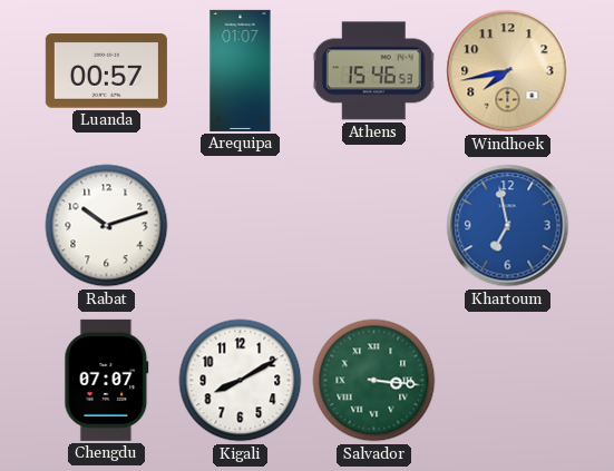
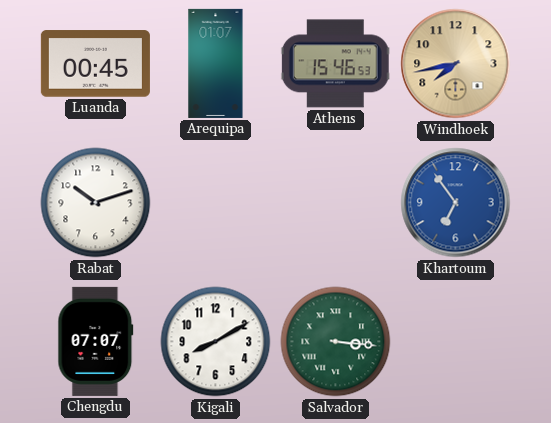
Luanda: 00:57 -> 00:45 (95, 64)
Khartoum: 6:58 -> 6:54 (456, 203)
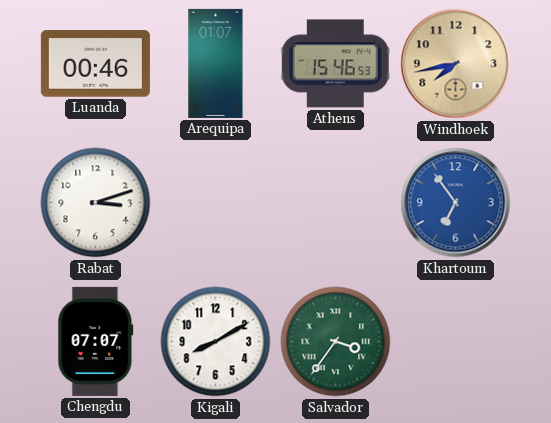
Luanda: 00:45 -> 00:46 (95, 64)
Rabat: 10:12 -> 3:12 (96, 203)
Salvador: 3:16 -> 3:36 (336, 342)
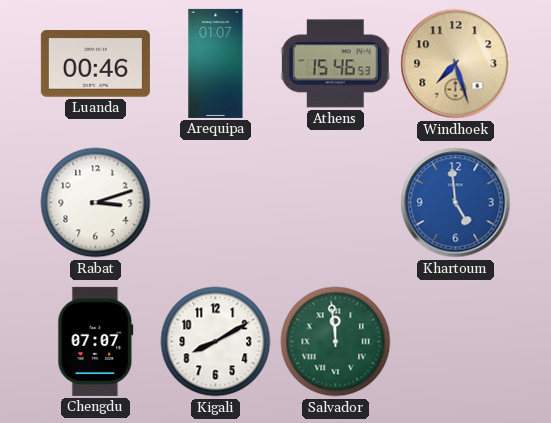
Windhoek: 7:43 -> 7:27 (456, 64)
Khartoum: 6:54 -> 4:59 (456, 203)
Salvador: 3:36 -> 11:59 (336, 342)
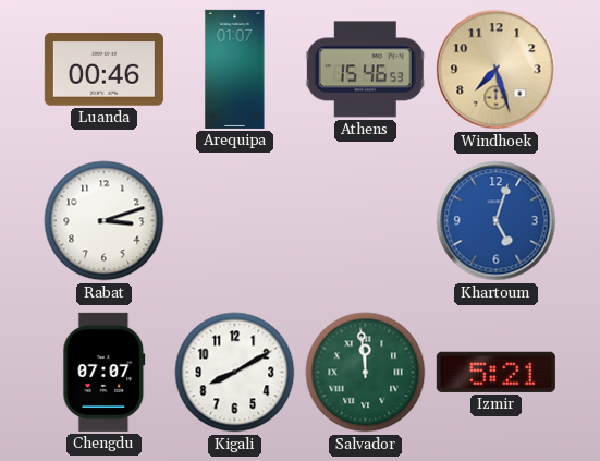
Khartoum: 4:59 -> 5:03 (497, 221)
Izmir: none -> 5:21 (495, 372)
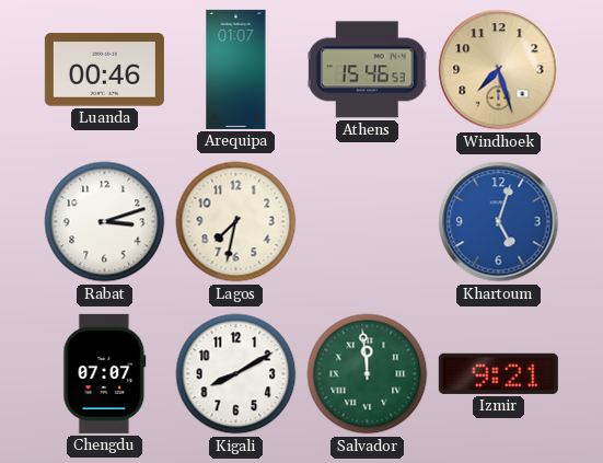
Lagos: none -> 7:32 (236, 222)
Izmir: 5:21 -> 9:21 (498, 373)
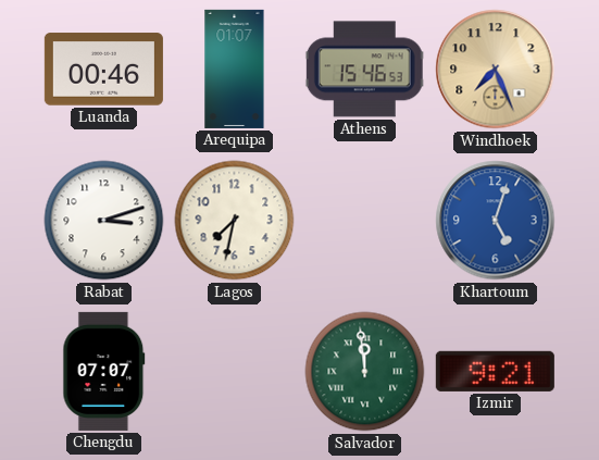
Windhoek: 7:27 -> 7:26 (496, 70)
Kigali: 8:10 -> none (236, 374)
